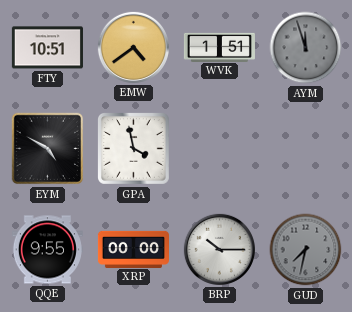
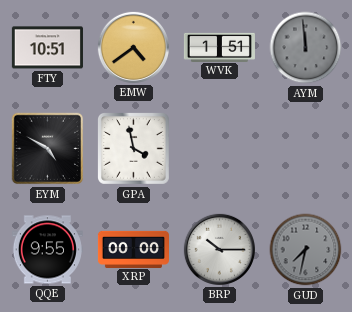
AYM: 11:57 -> 11:59 (306, 48)
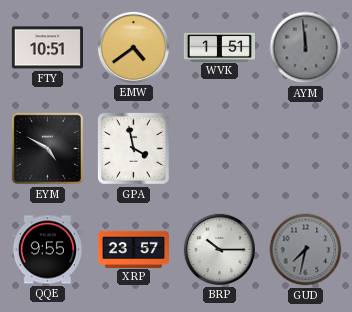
XRP: 00:00 -> 23:57 (133, 249)
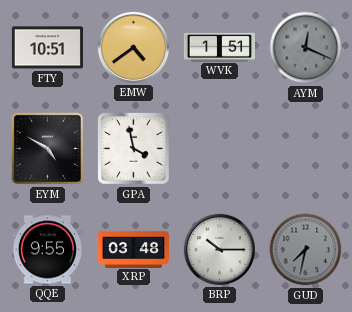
AYM: 11:59 -> 12:19 (306, 48)
XRP: 23:57 -> 03:48 (133, 249)
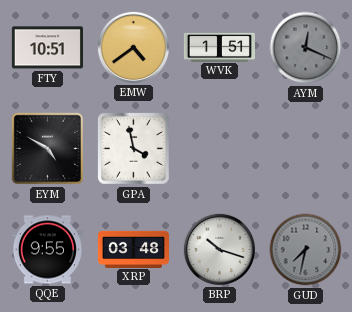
BRP: 10:15 -> 10:18 (219, 249)
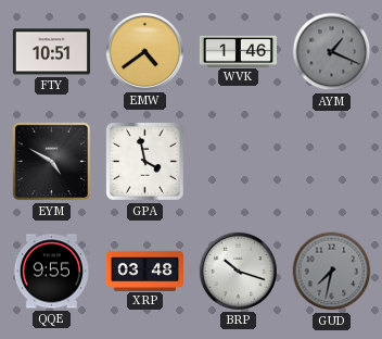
WVK: 1:51 -> 1:46 (238, 51)
AYM: 12:19 -> 1:19 (332, 52)
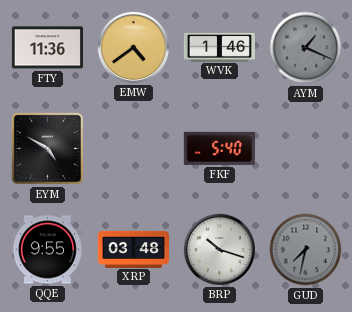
FTY: 10:51 -> 11:36 (47, 48)
GPA: 3:58 -> none (145, 162)
FKF: none -> 5:40 (219, 148)
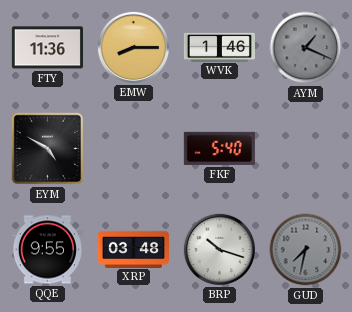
EMW: 4:39 -> 8:15 (133, 47)
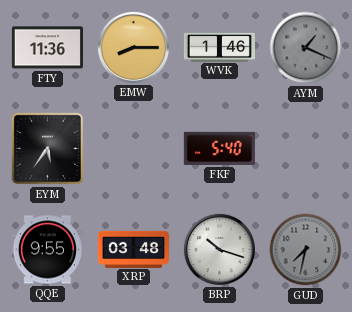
EYM: 4:50 -> 5:36 (48, 149)
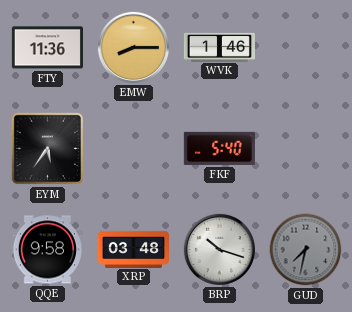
AYM: 1:19 -> none (306, 48)
QQE: 9:55 -> 9:58 (47, 250)
